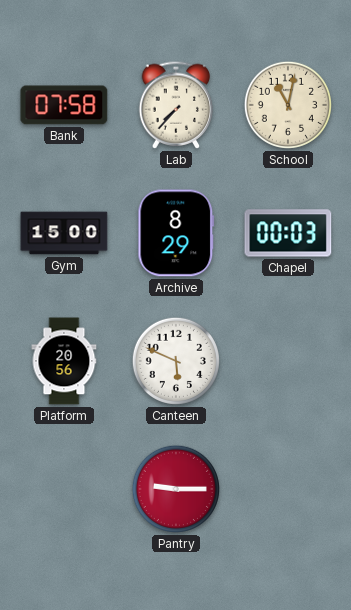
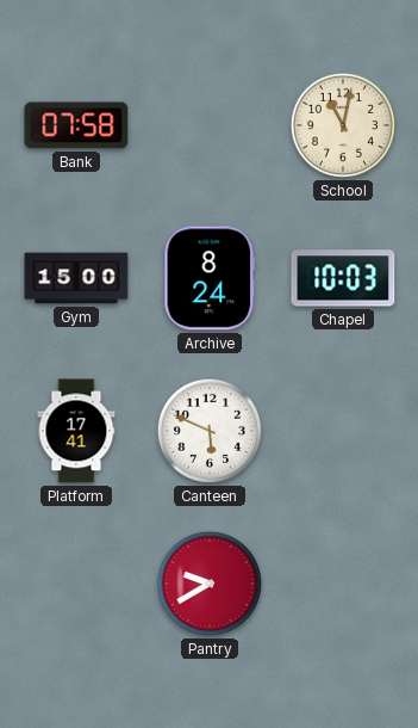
Lab: 7:37 -> none (176, 105)
Archive: 8:29 -> 8:24 (210, 278)
Chapel: 00:03 -> 10:03 (343, 278)
Platform: 20:56 -> 17:41 (76, 431)
Pantry: 9:15 -> 9:40 (210, 584)
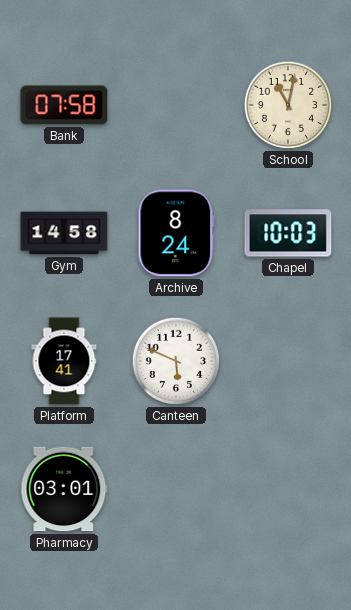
Gym: 15:00 -> 14:58 (64, 233)
Pharmacy: none -> 03:01 (64, 489)
Pantry: 9:40 -> none (210, 584)
